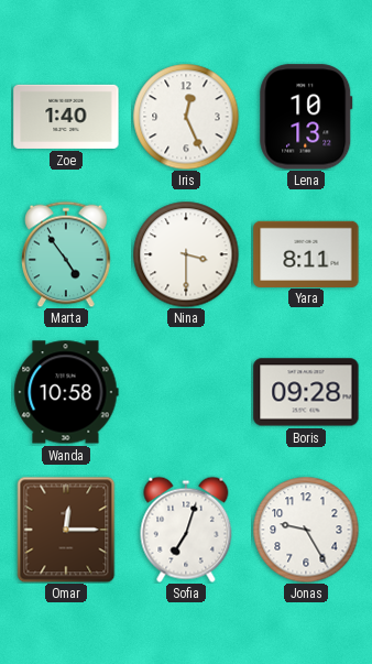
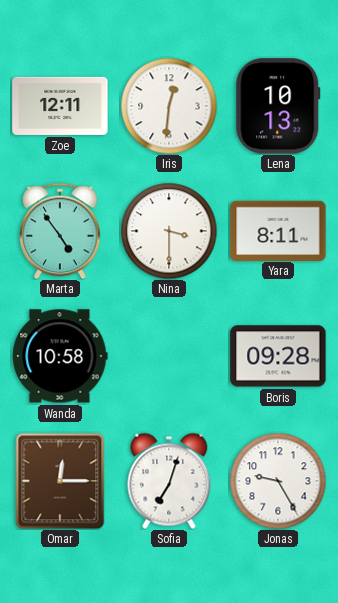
Zoe: 1:40 -> 12:11 (60, 106)
Iris: 12:26 -> 12:31 (169, 106)
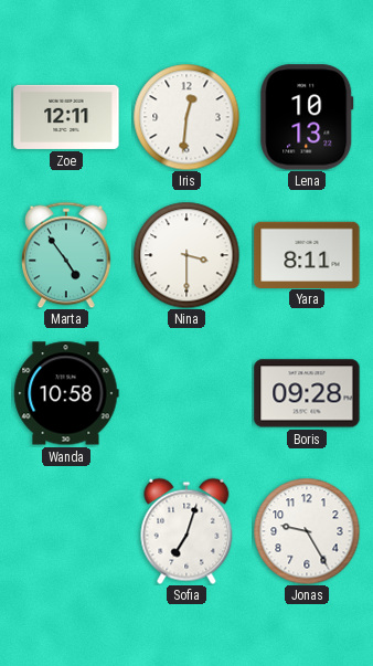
Omar: 12:15 -> none (60, 481)
